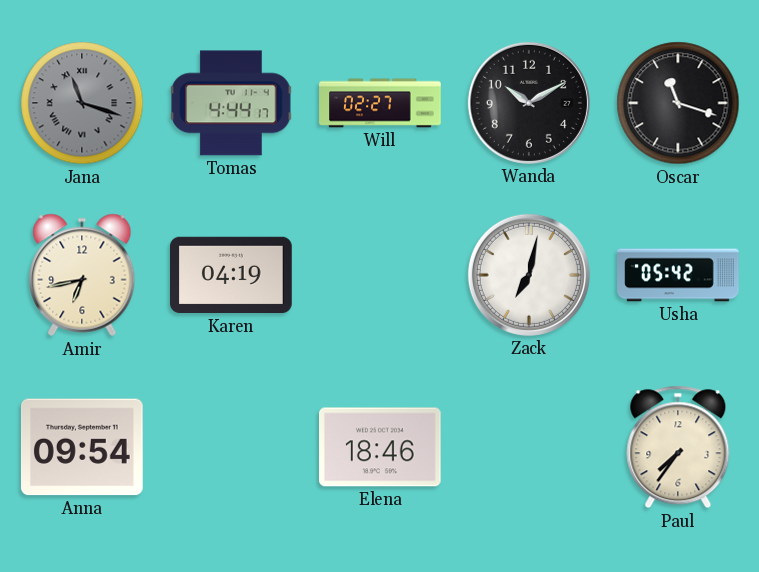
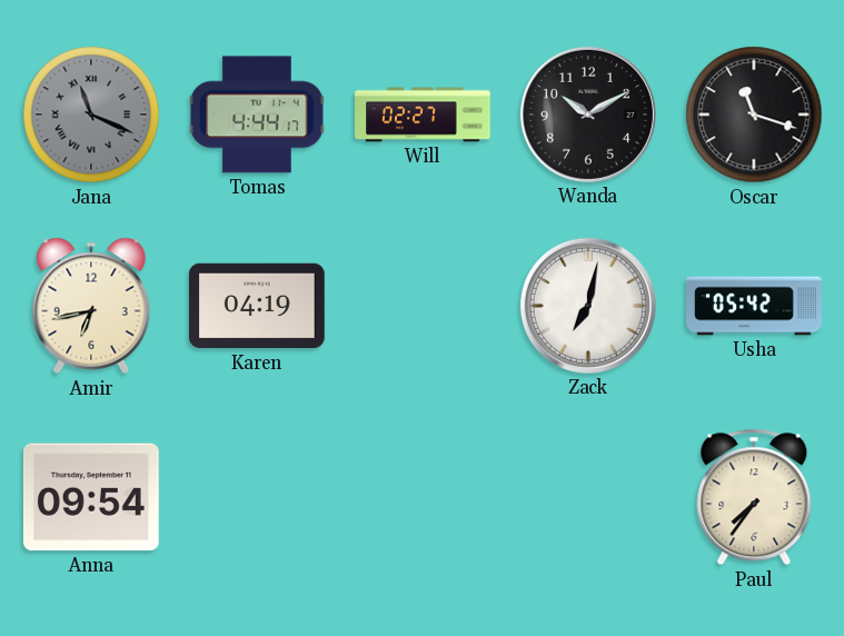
Jana: 11:18 -> 11:19 (91, 115)
Elena: 18:46 -> none (381, 447)
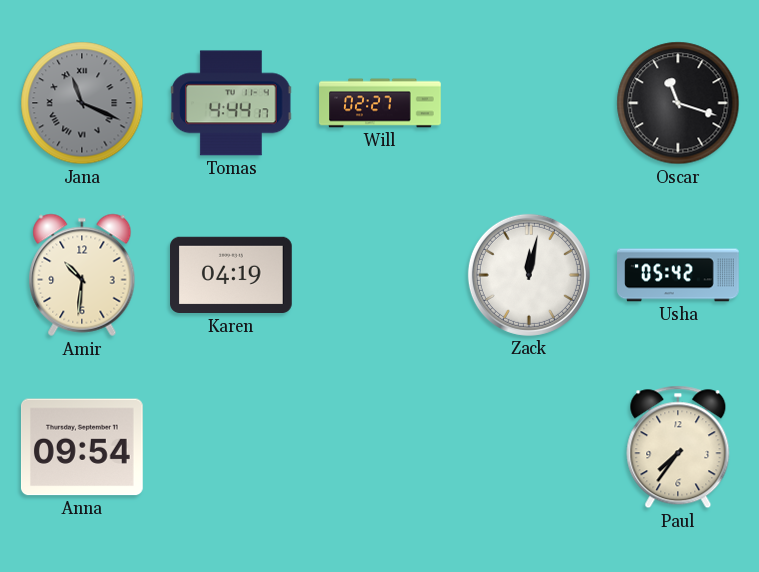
Wanda: 10:10 -> none (588, 115)
Amir: 6:43 -> 10:31 (82, 275)
Zack: 7:02 -> 12:02 (529, 275)
